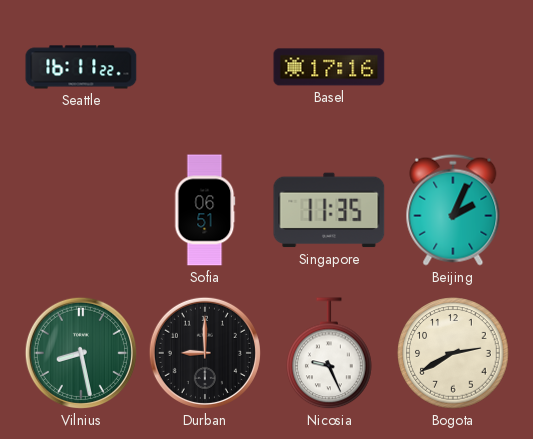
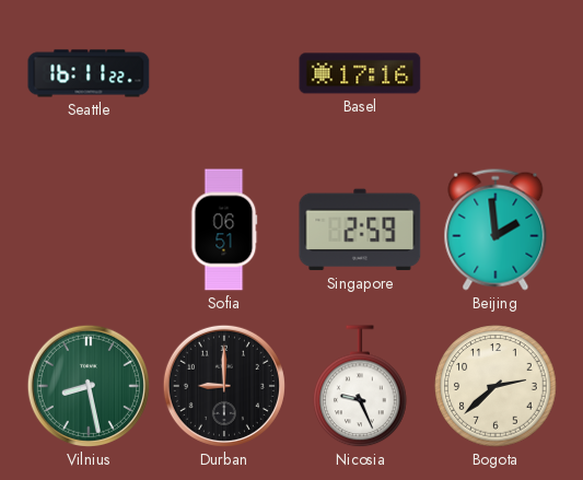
Singapore: 11:35 -> 2:59 (360, 230)
Beijing: 2:04 -> 1:59 (495, 230)
Bogota: 2:40 -> 2:38 (495, 386)
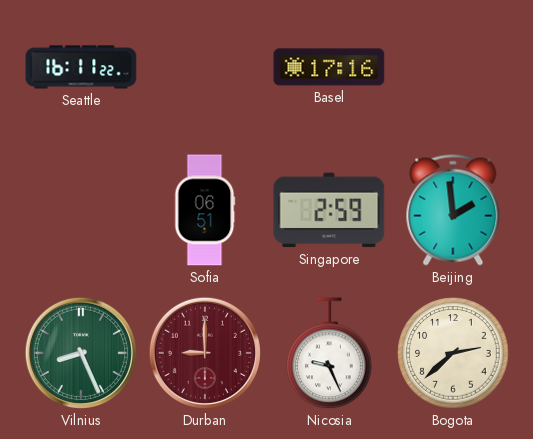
Vilnius: 8:28 -> 8:26 (81, 353)
Durban dial: black -> burgundy (205, 353)
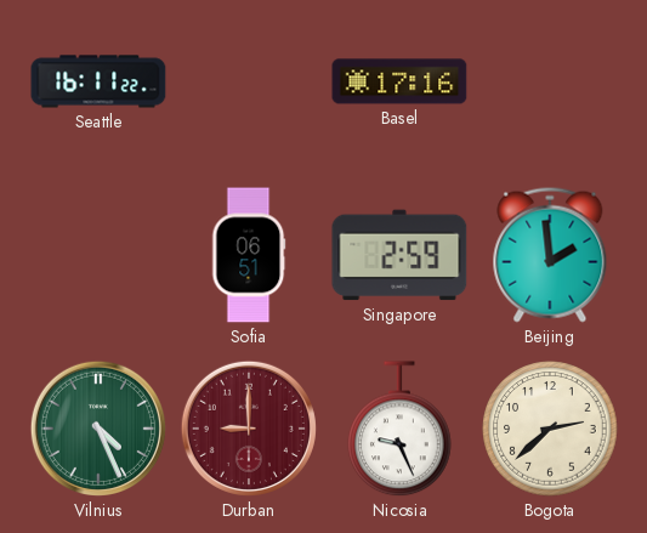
Vilnius: 8:26 -> 4:26 (98, 429)
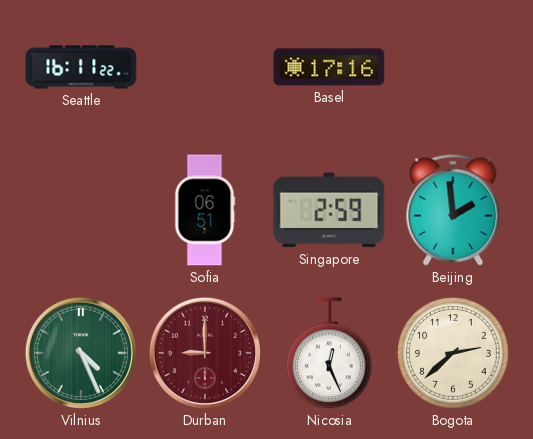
Nicosia: 9:26 -> 12:26 (329, 354)
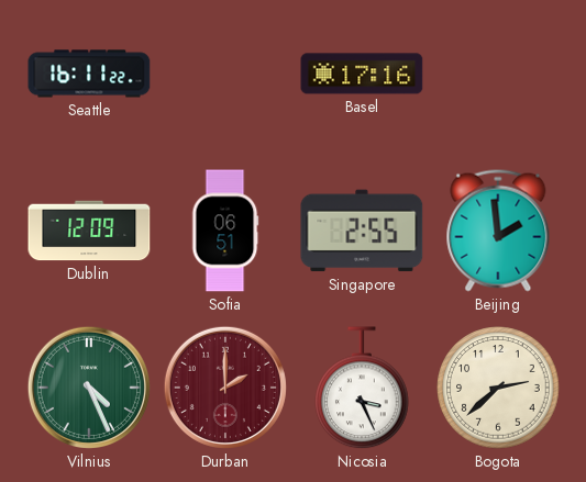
Dublin: none -> 12:09 (89, 231)
Singapore: 2:59 -> 2:55 (362, 231)
Durban: 9:00 -> 2:00 (225, 388)
Nicosia: 12:26 -> 3:26 (362, 389)
